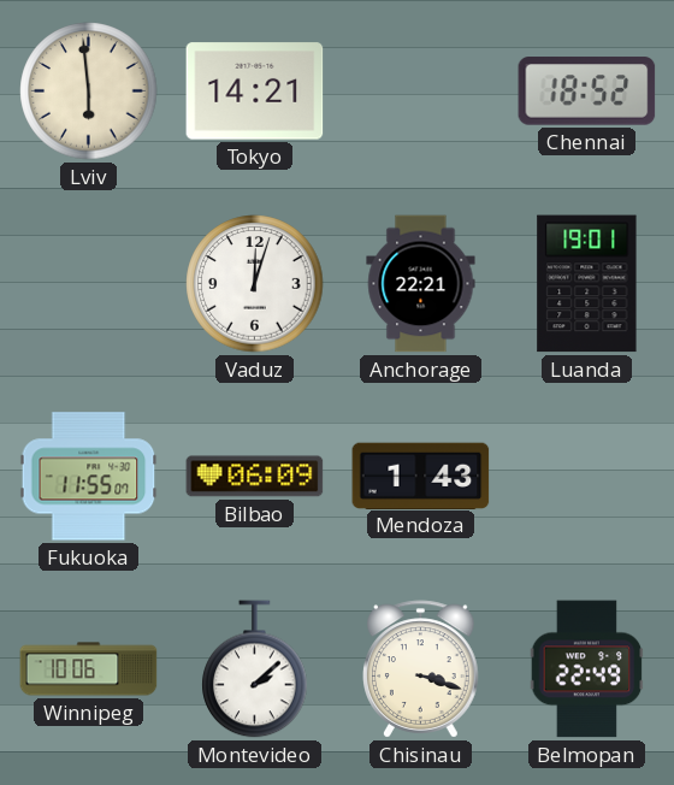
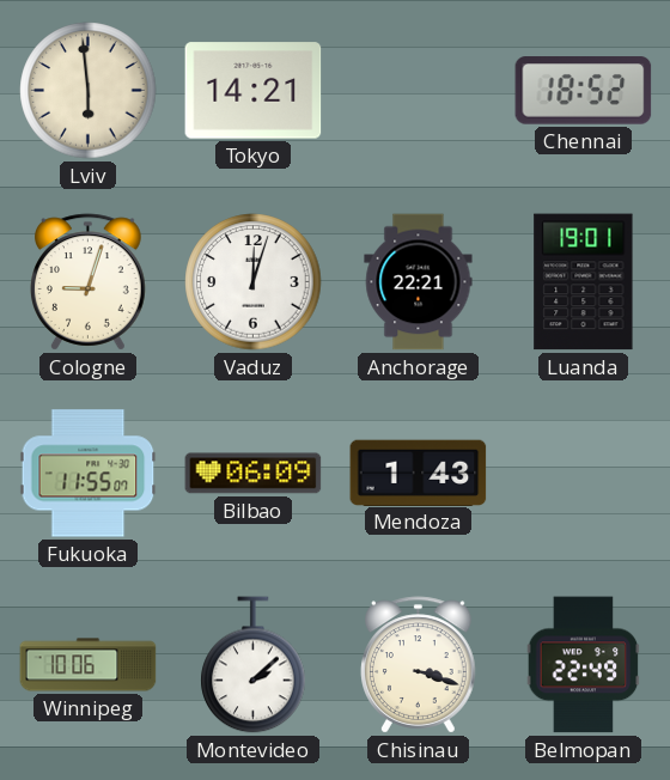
Cologne: none -> 9:03 (89, 282)
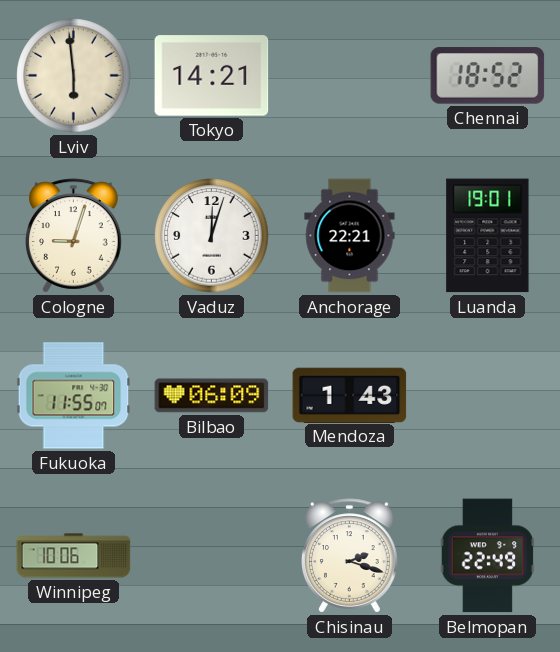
Montevideo: 2:08 -> none (254, 665)
Chisinau: 3:18 -> 2:18 (350, 556)
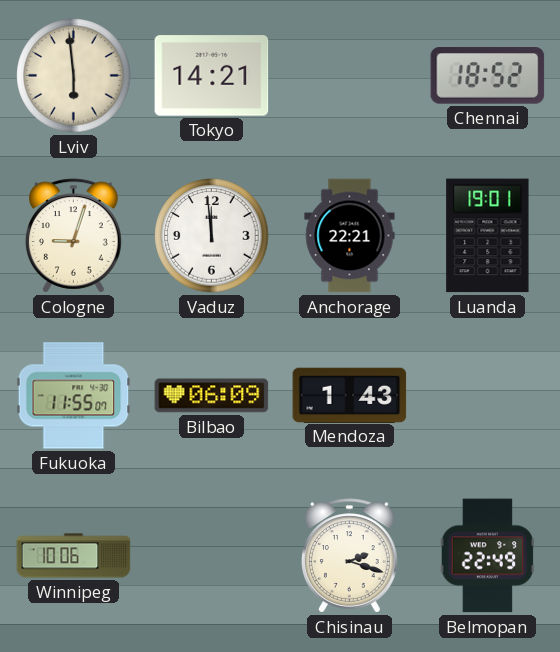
Vaduz: 12:03 -> 11:59 (212, 236)
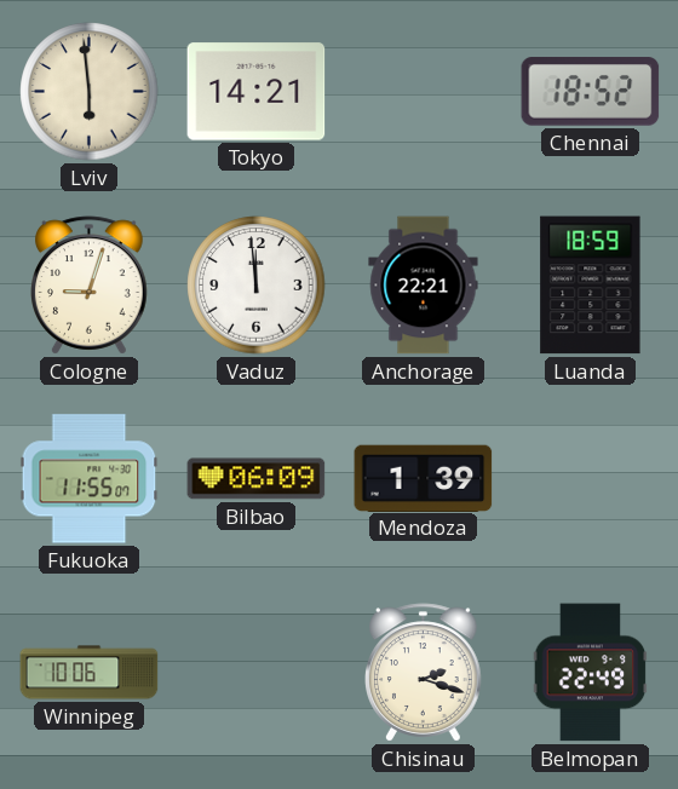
Luanda: 19:01 -> 18:59 (591, 286)
Mendoza: 1:43 -> 1:39 (424, 478)
